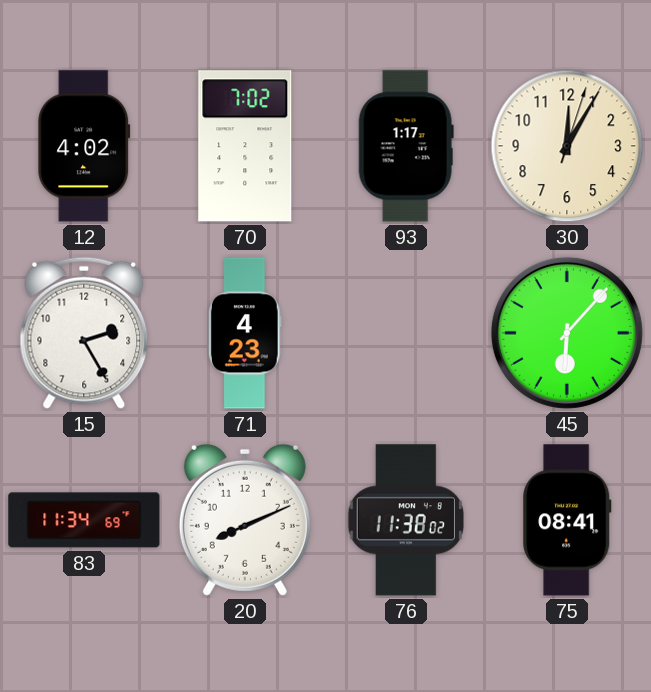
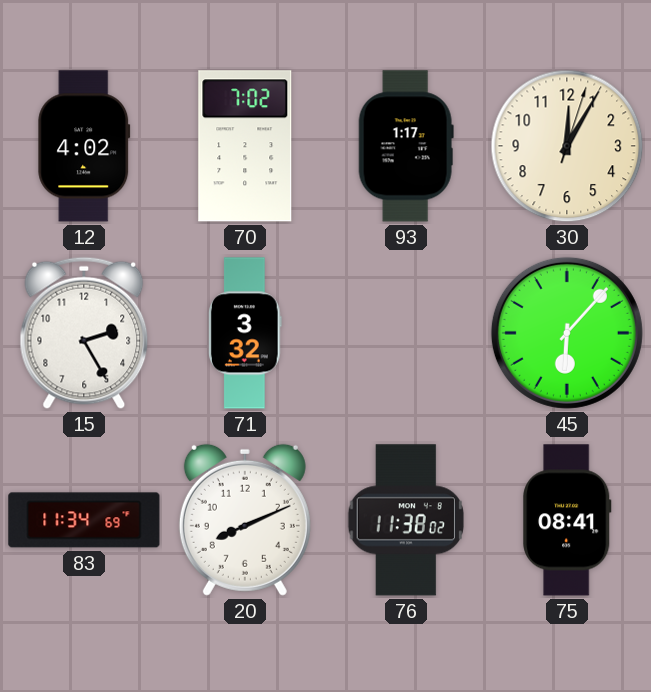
71: 4:23 -> 3:32 (245, 333)
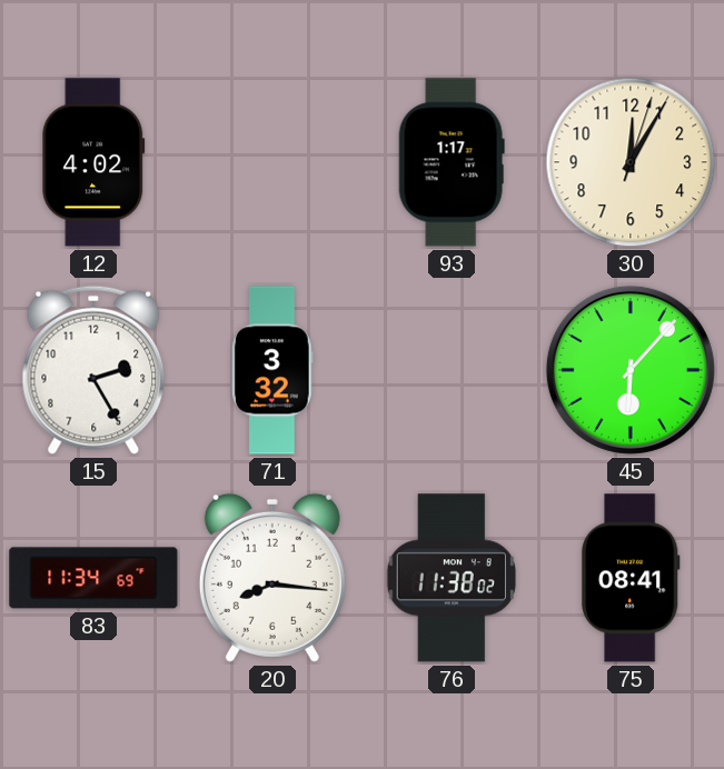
70: 7:02 -> none (245, 146)
20: 8:11 -> 8:16 (272, 578)
